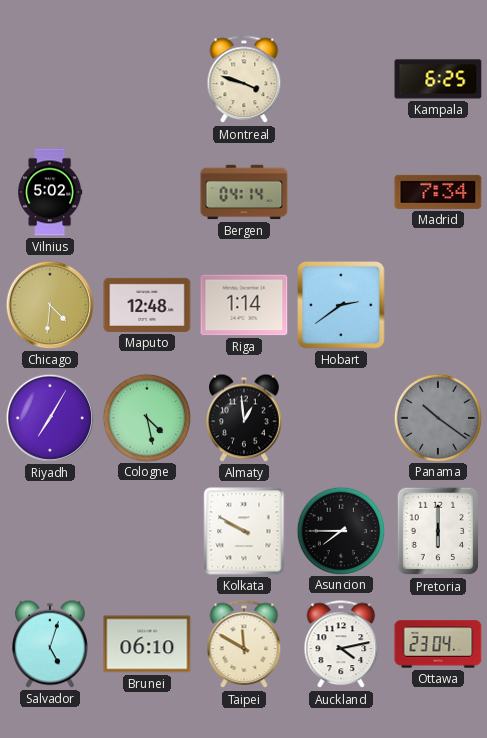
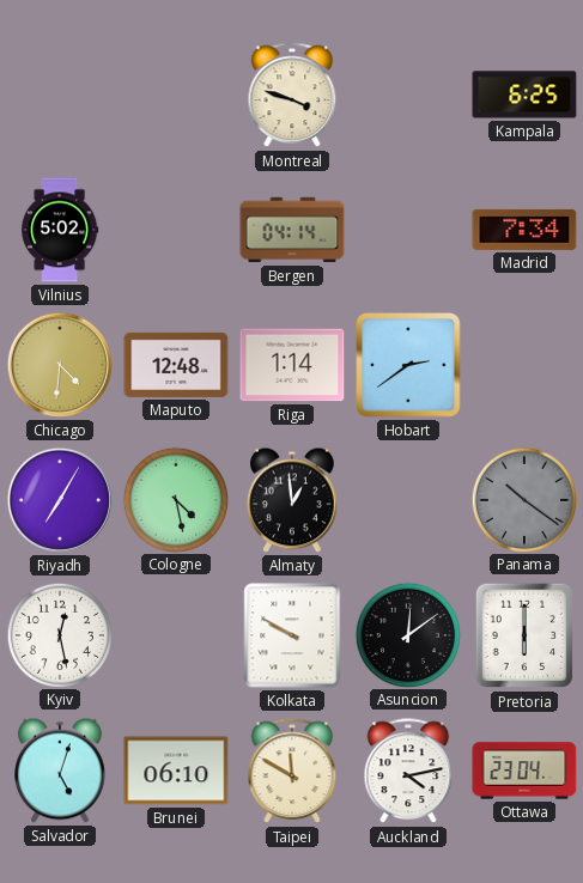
Kyiv: none -> 12:28 (59, 634)
Asuncion: 7:45 -> 12:09 (407, 634)
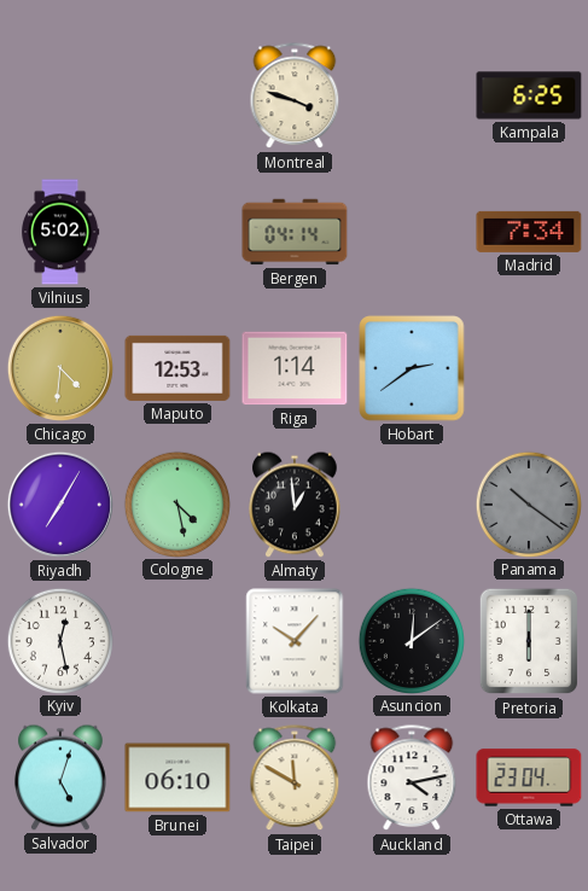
Maputo: 12:48 -> 12:53 (177, 368)
Kolkata: 9:50 -> 10:07 (295, 641)
